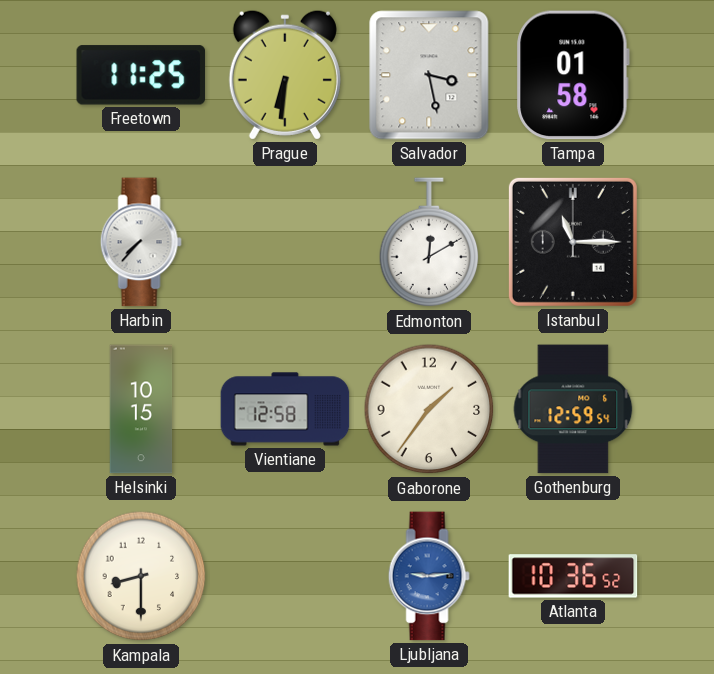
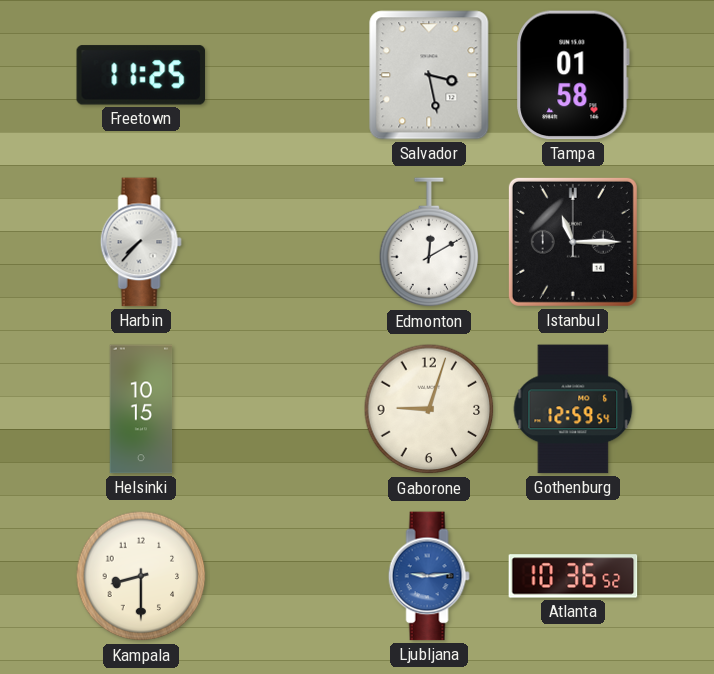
Prague: 6:31 -> none (285, 75)
Vientiane: 12:58 -> none (285, 409)
Gaborone: 1:36 -> 9:03 (429, 409)
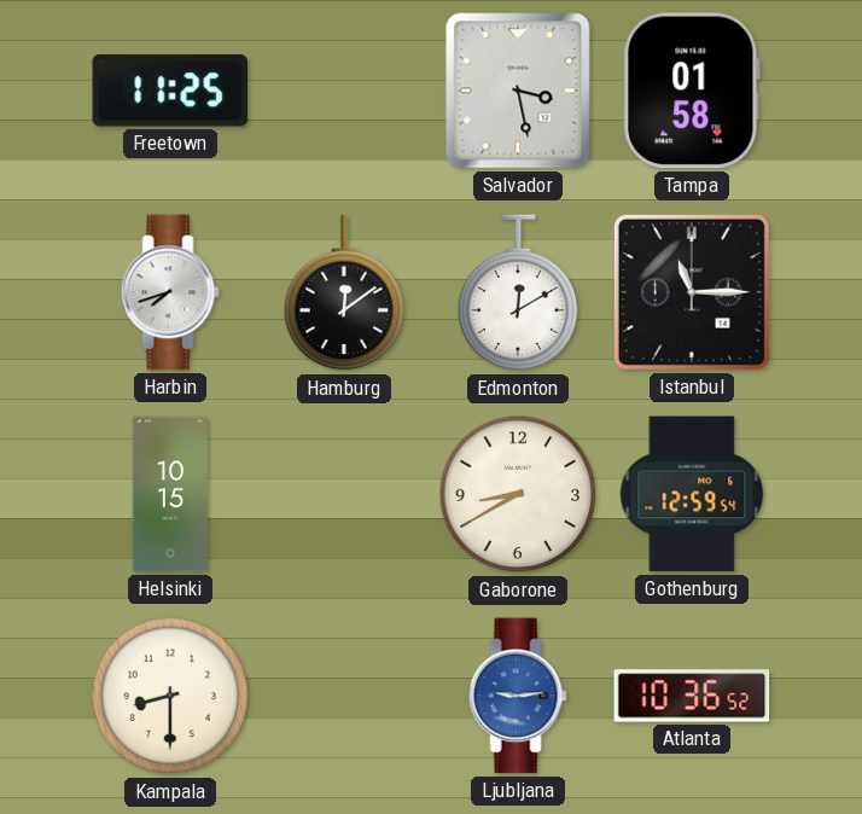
Harbin: 7:37 -> 7:42 (170, 292)
Hamburg: none -> 12:09 (344, 293)
Gaborone: 9:03 -> 8:40 (518, 494)
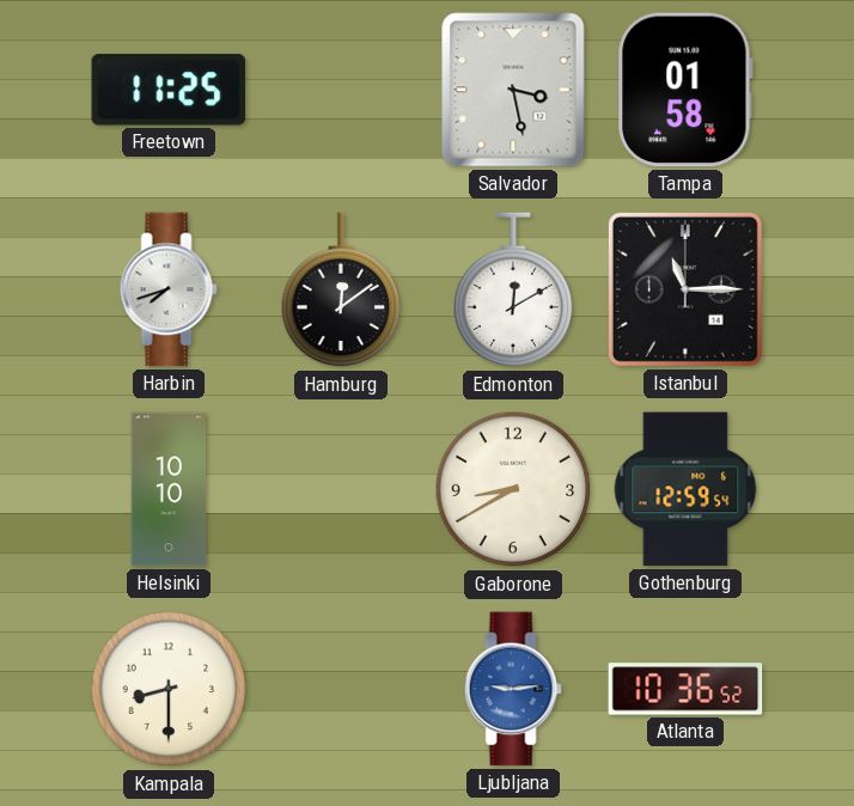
Helsinki: 10:15 -> 10:10 (169, 489)
